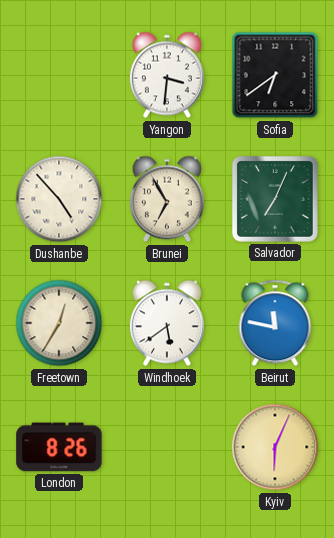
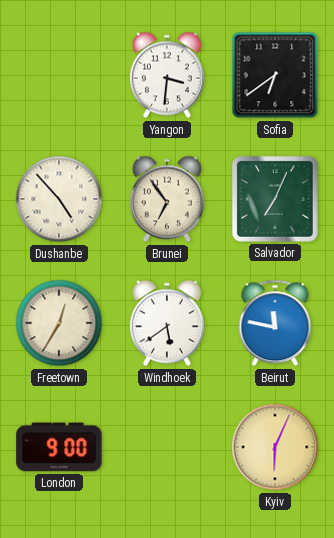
Brunei: 6:55 -> 6:54 (167, 199)
London: 8:26 -> 9:00 (59, 447)
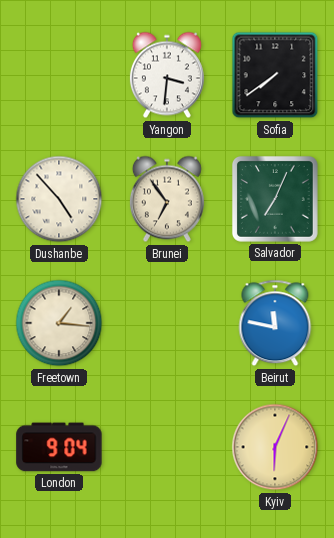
Sofia: 6:39 -> 7:39 (275, 75)
Freetown: 12:35 -> 1:16 (59, 323)
Windhoek: 5:39 -> none (167, 323)
London: 9:00 -> 9:04 (59, 447)
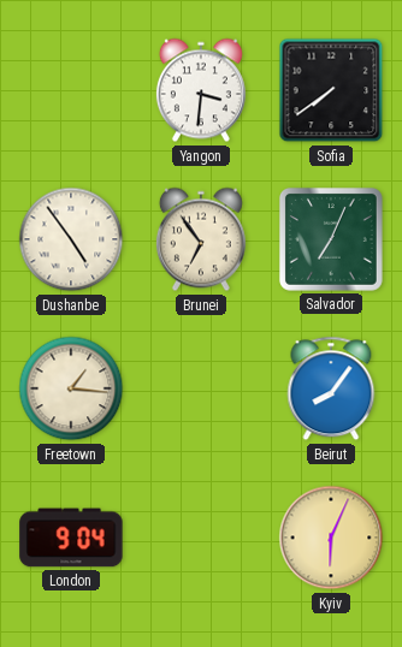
Dushanbe: 4:53 -> 4:54 (71, 239)
Beirut: 11:47 -> 8:06 (331, 388)
